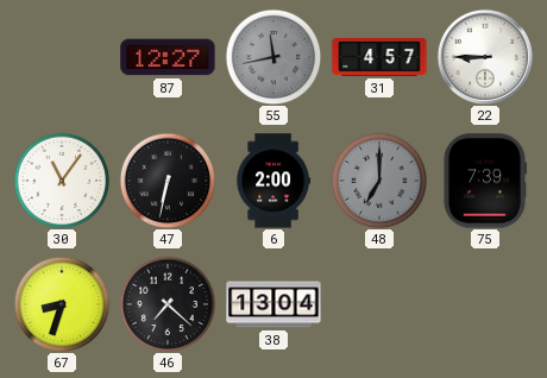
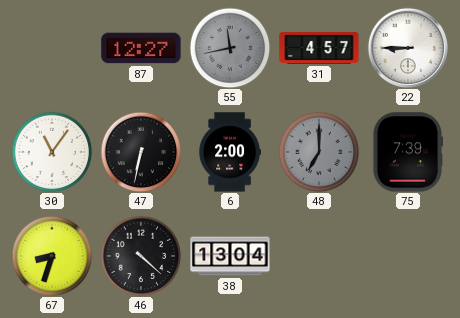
46: 7:22 -> 4:22 (141, 256)
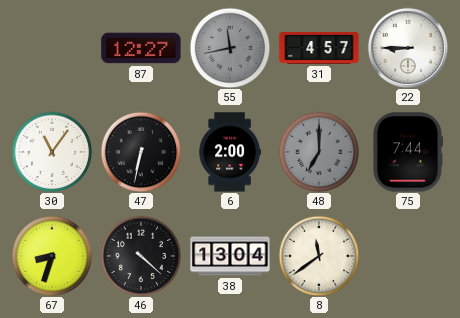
75: 7:39 -> 7:44 (407, 152)
8: none -> 11:39 (319, 256)
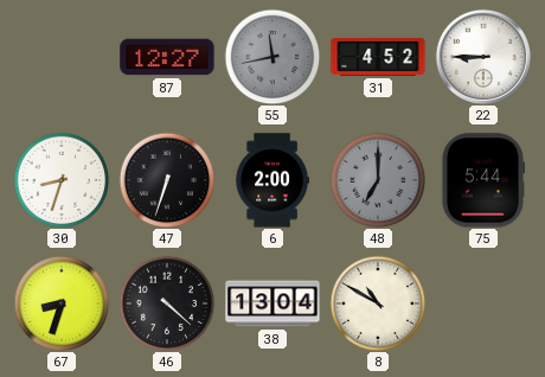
31: 4:57 -> 4:52 (378, 57)
30: 11:06 -> 8:33 (62, 180)
47: 6:32 -> 6:33 (167, 180)
75: 7:44 -> 5:44 (482, 180)
8: 11:39 -> 10:50 (378, 303)
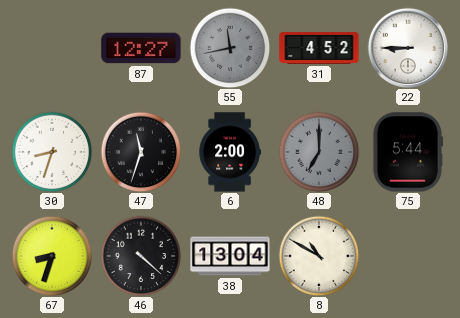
47: 6:33 -> 11:33 (141, 152)
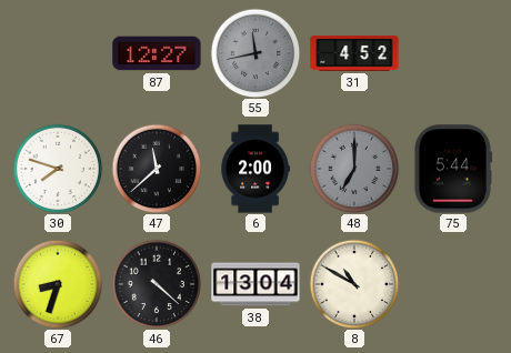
22: 8:45 -> none (408, 48)
30: 8:33 -> 7:48 (58, 169)
47: 11:33 -> 11:38 (157, 169)
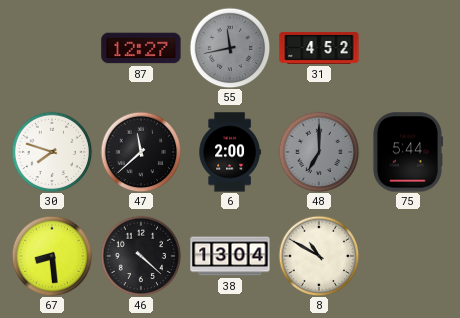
67: 8:33 -> 8:29 (52, 256)
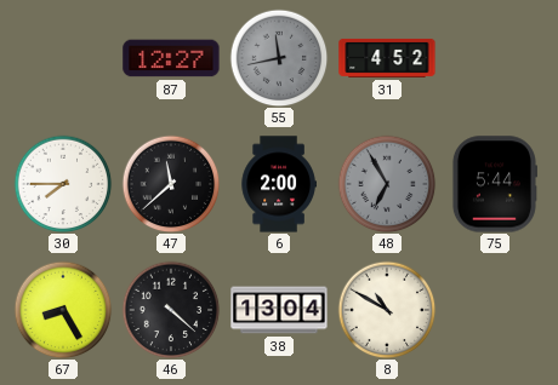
30: 7:48 -> 7:45 (63, 184)
48: 7:00 -> 6:55 (387, 184)
67: 8:29 -> 8:25 (63, 310)
